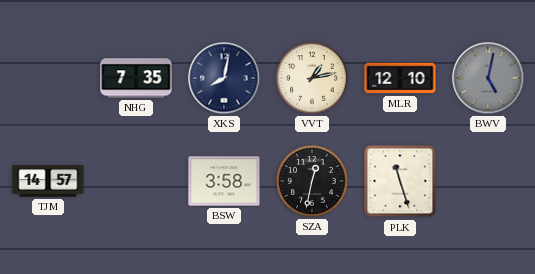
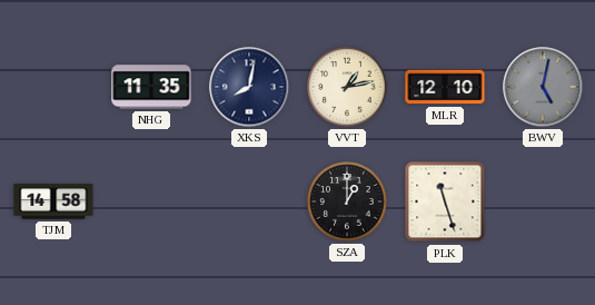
NHG: 7:35 -> 11:35 (151, 87)
TJM: 14:57 -> 14:58 (53, 201)
BSW: 3:58 -> none (224, 181)
SZA: 12:32 -> 1:00 (347, 201)
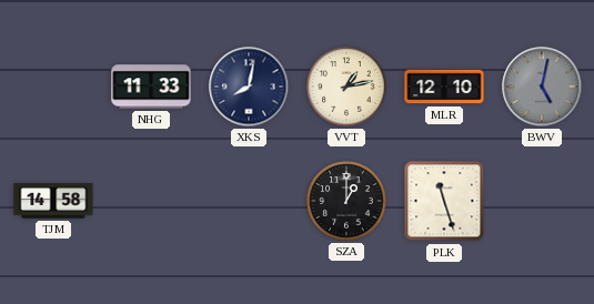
NHG: 11:35 -> 11:33 (151, 87)
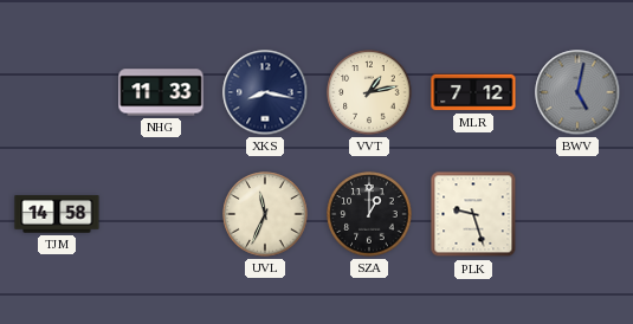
XKS: 8:02 -> 8:17 (265, 92)
MLR: 12:10 -> 7:12 (473, 92)
UVL: none -> 11:34 (265, 214)
PLK: 11:27 -> 9:27 (473, 214)
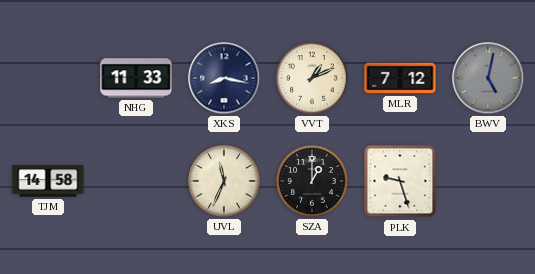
VVT: 1:13 -> 1:11 (312, 78)
